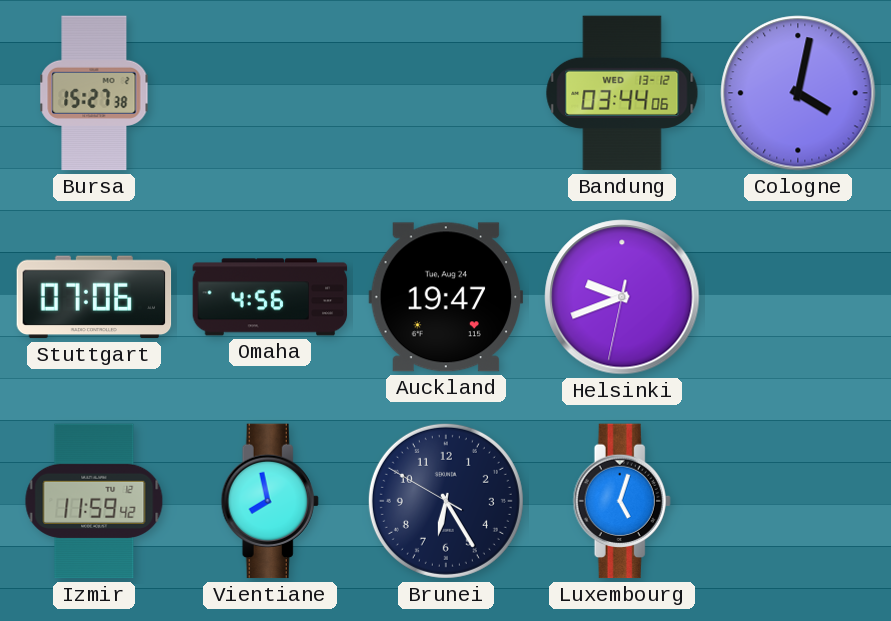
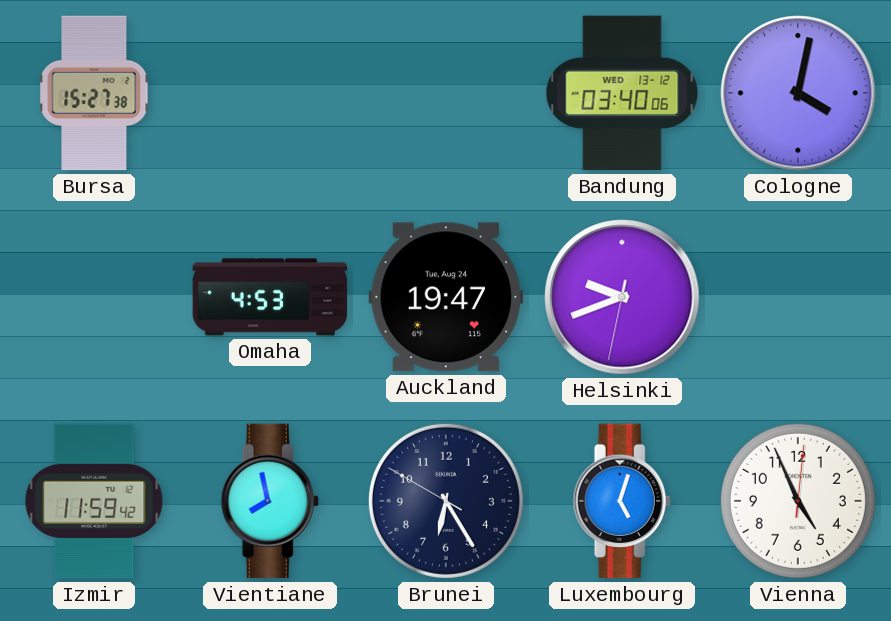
Bandung: 03:44 -> 03:40 (622, 93)
Stuttgart: 07:06 -> none (94, 297)
Omaha: 4:56 -> 4:53 (270, 297)
Vienna: none -> 4:56 (798, 501)
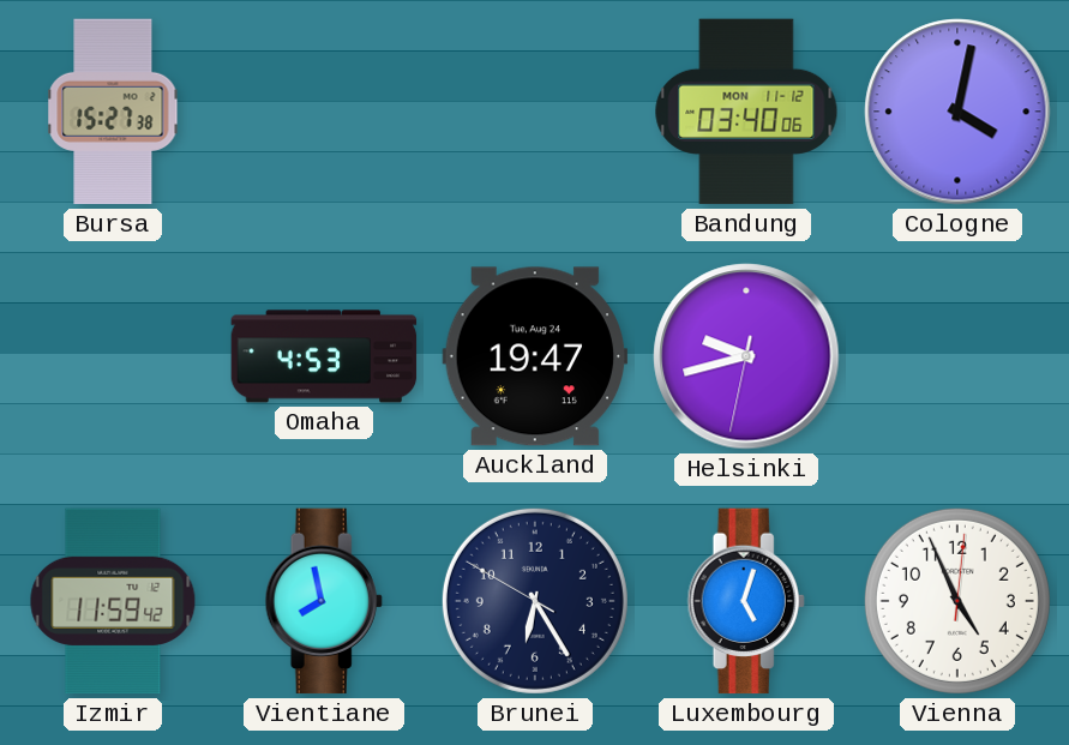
Bandung date: WED 13-12 -> MON 11-12 (746, 112)
Helsinki: 9:41 -> 9:42 (746, 356)
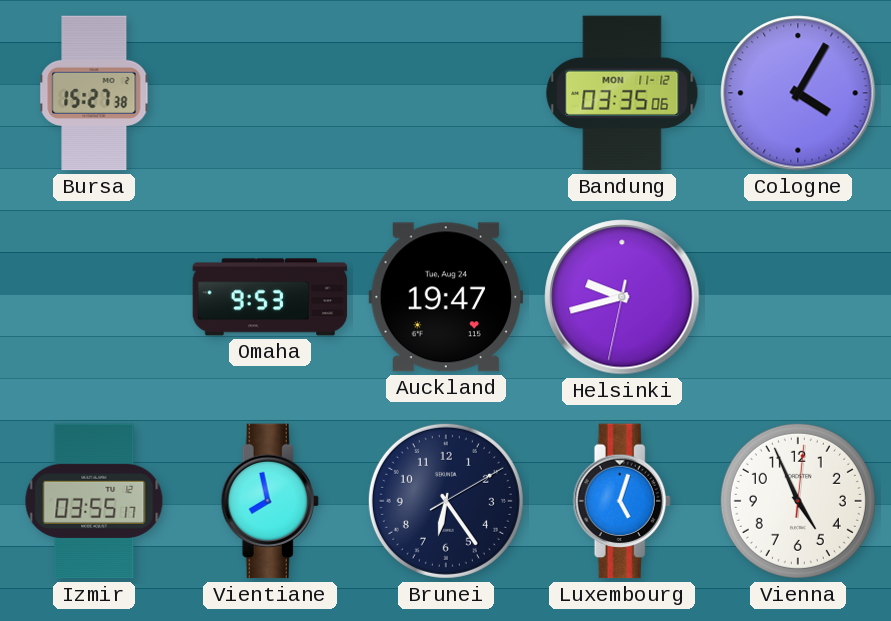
Bandung: 03:40 -> 03:35 (622, 93)
Cologne: 4:02 -> 4:05 (798, 93)
Omaha: 4:53 -> 9:53 (270, 297)
Izmir: 11:59 -> 03:55 (94, 501)
Brunei: 6:24:50 -> 6:24:10 (446, 501)
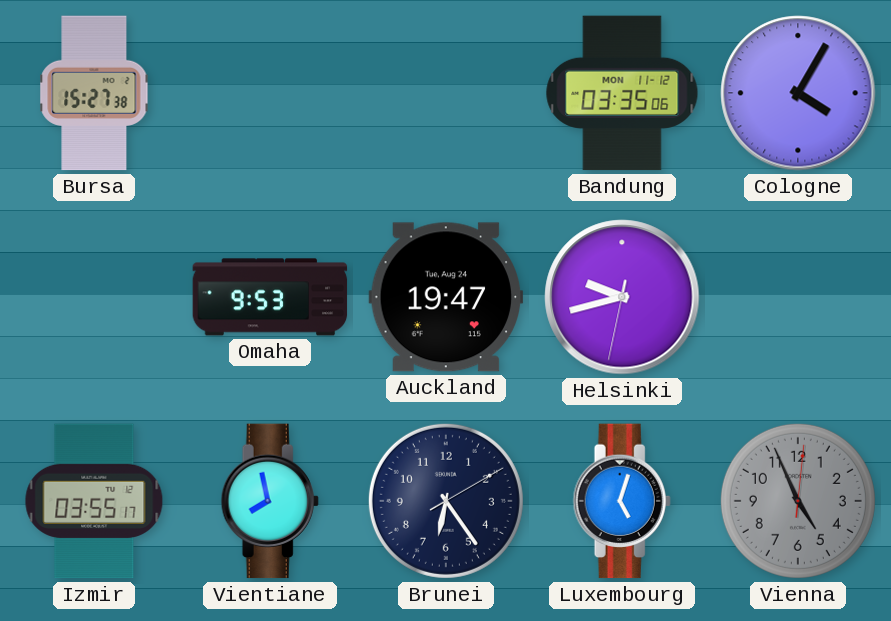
Vienna dial: white -> grey (798, 501)
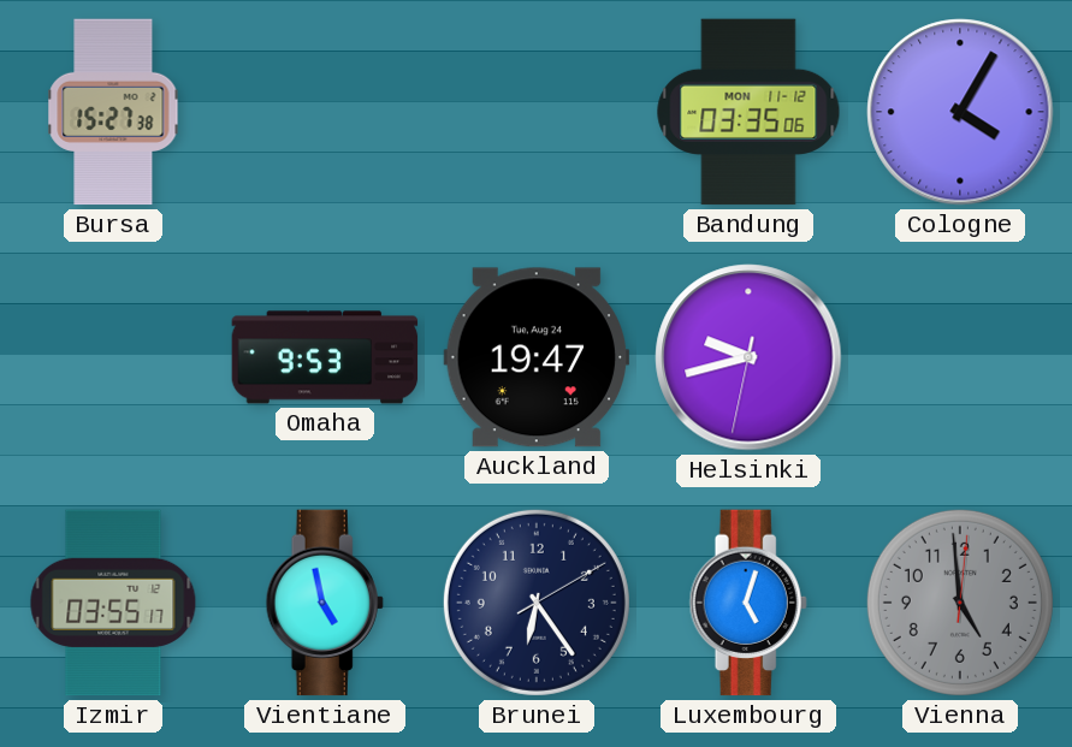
Vientiane: 7:58 -> 4:58 (325, 603)
Vienna: 4:56 -> 4:59 (960, 603)
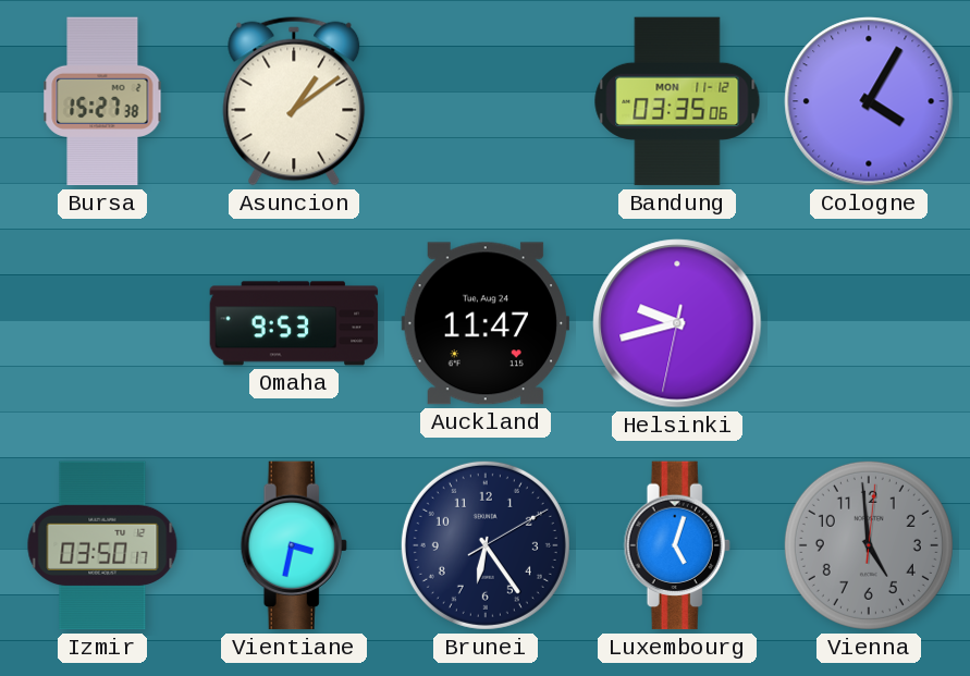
Asuncion: none -> 1:09 (294, 101)
Auckland: 19:47 -> 11:47 (486, 323)
Izmir: 03:55 -> 03:50 (102, 545)
Vientiane: 4:58 -> 3:32 (294, 545)
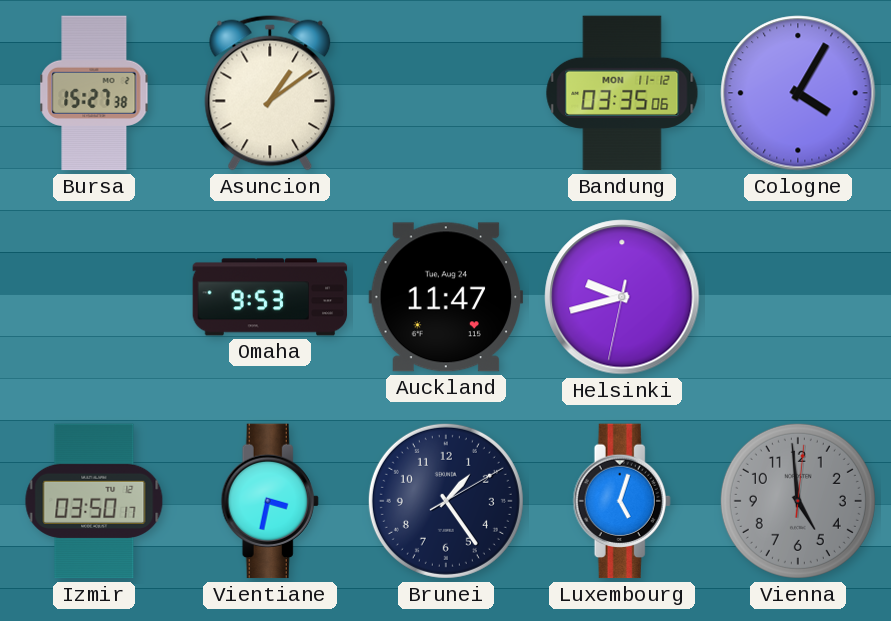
Brunei: 6:24 -> 1:24 (446, 501)
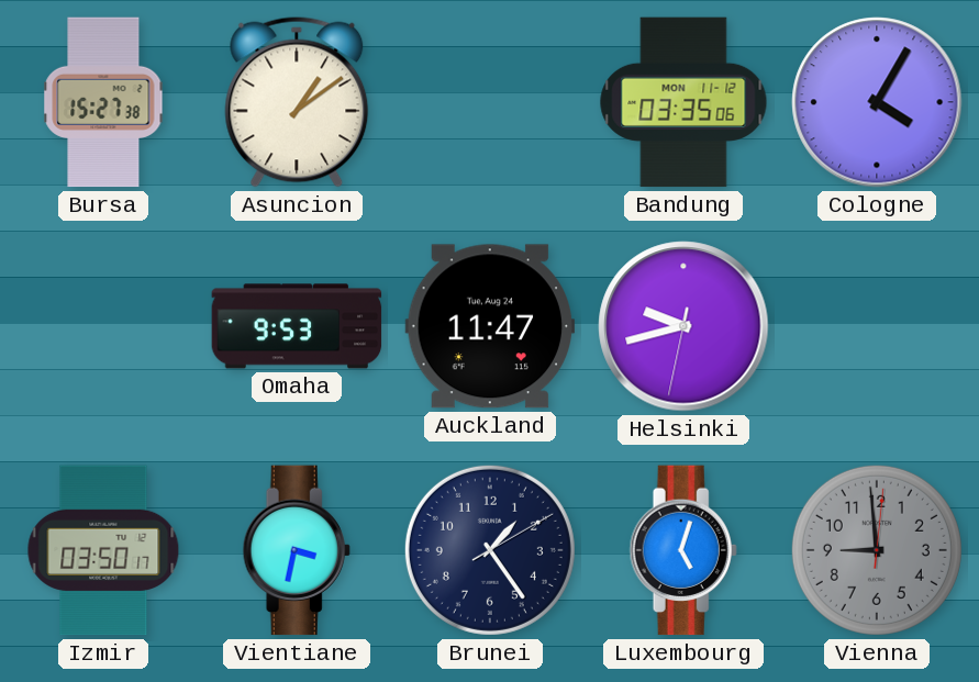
Vienna: 4:59 -> 8:59 (877, 550)
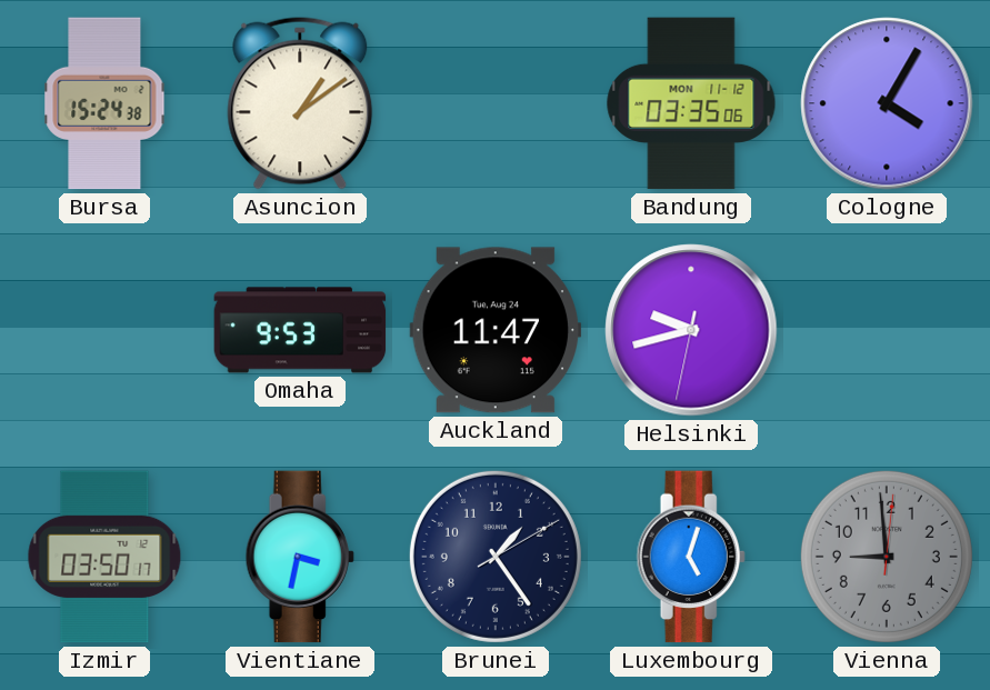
Bursa: 15:27 -> 15:24 (104, 103)
